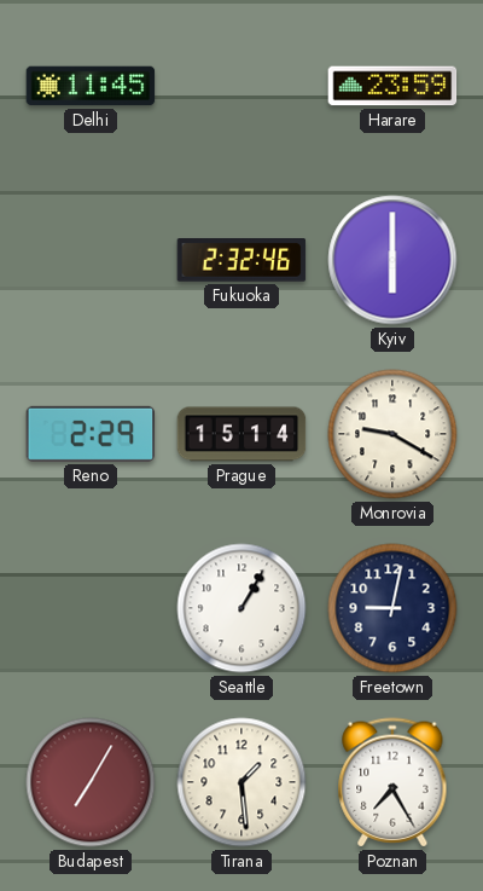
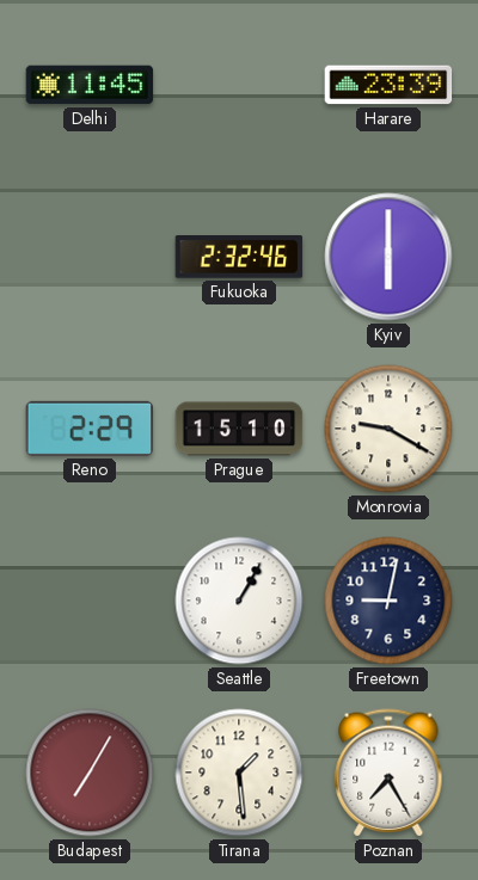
Harare: 23:59 -> 23:39 (388, 85)
Prague: 15:14 -> 15:10 (239, 429)
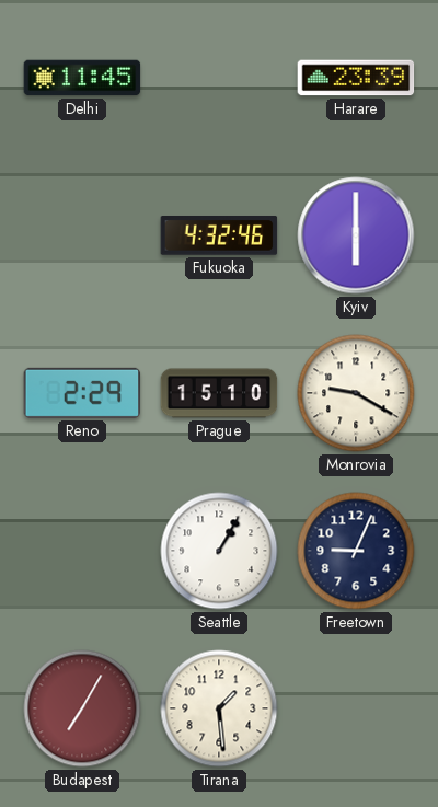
Fukuoka: 2:32 -> 4:32 (219, 237)
Freetown: 9:02 -> 9:04 (356, 551)
Poznan: 7:25 -> none (388, 773)
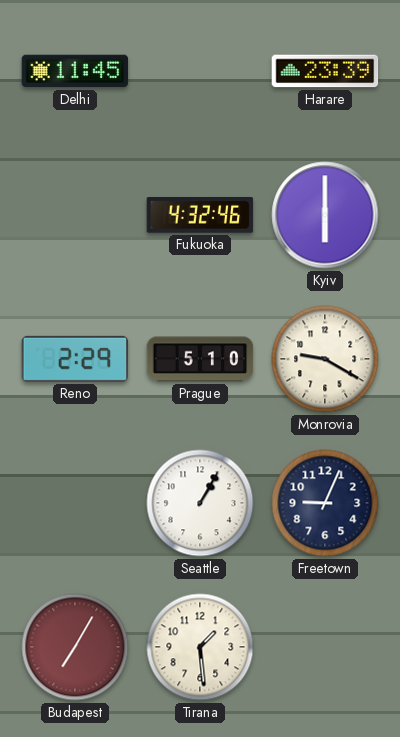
Prague: 15:10 -> 5:10 (200, 359)
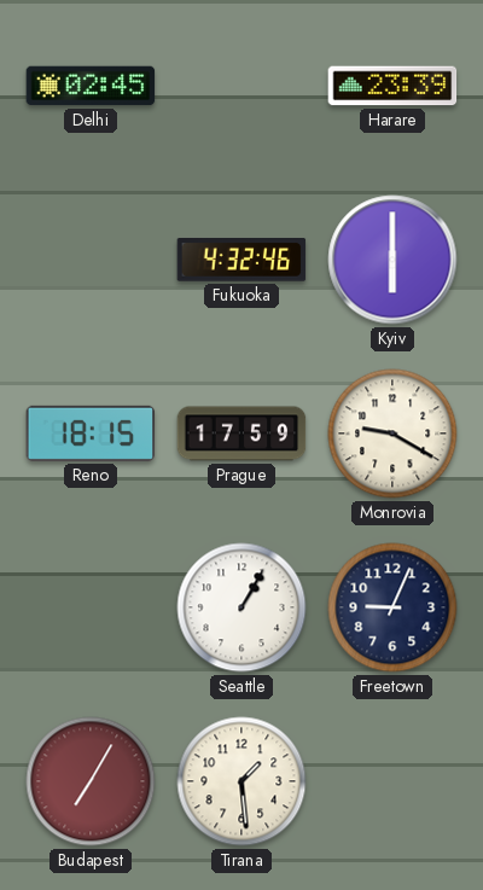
Delhi: 11:45 -> 02:45 (91, 86)
Reno: 2:29 -> 18:15 (91, 434)
Prague: 5:10 -> 17:59 (241, 434)
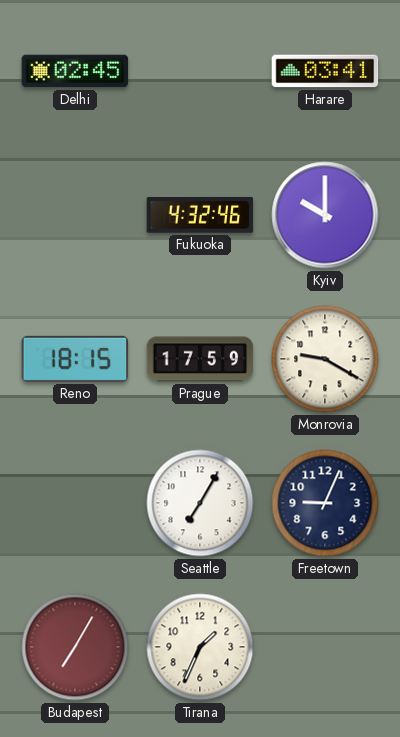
Harare: 23:39 -> 03:41 (325, 71)
Kyiv: 6:00 -> 10:00 (325, 215)
Seattle: 1:05 -> 7:05 (200, 503)
Tirana: 1:29 -> 1:34 (200, 647)
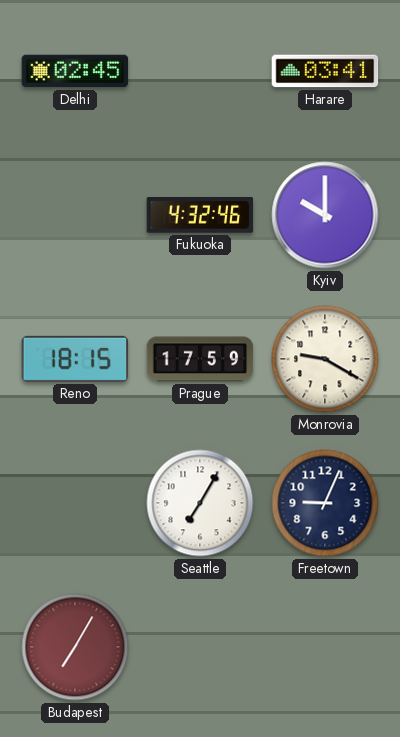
Tirana: 1:34 -> none (200, 647)
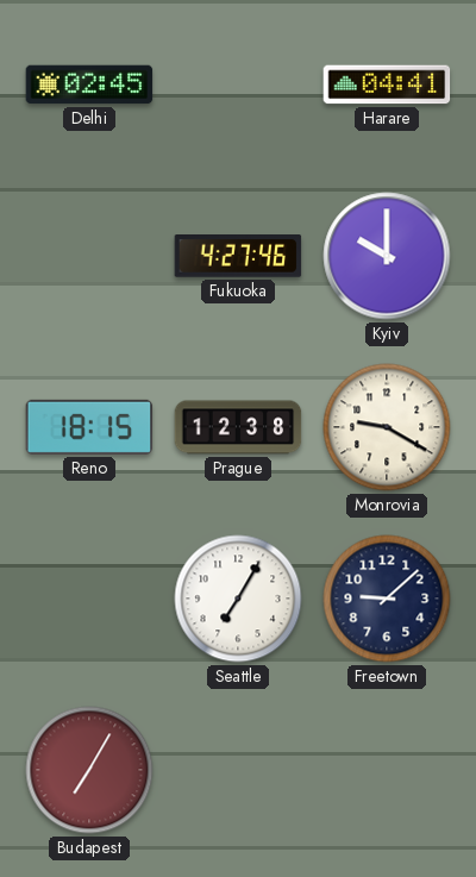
Harare: 03:41 -> 04:41 (387, 84)
Fukuoka: 4:32 -> 4:27 (238, 257)
Prague: 17:59 -> 12:38 (238, 427)
Freetown: 9:04 -> 9:08 (387, 599)
